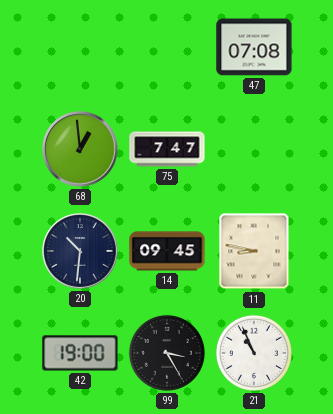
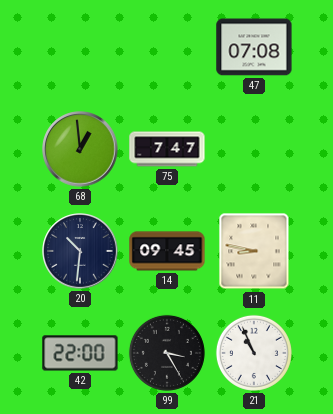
42: 19:00 -> 22:00 (80, 353)
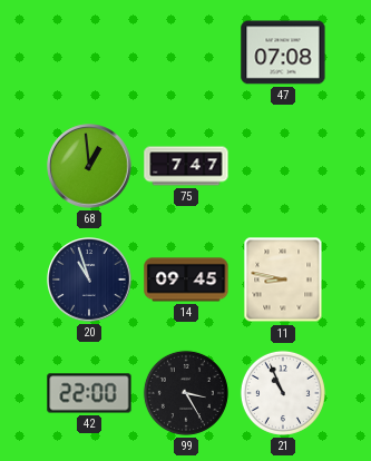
20: 10:31 -> 10:57 (89, 279)
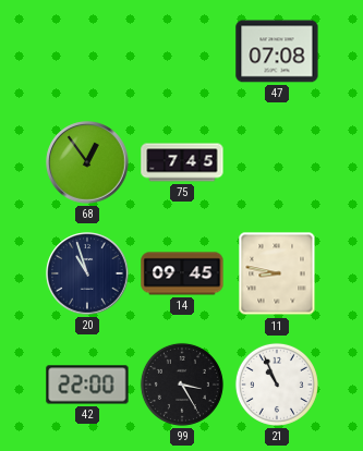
68: 12:59 -> 12:54 (87, 162)
75: 7:47 -> 7:45 (182, 162)
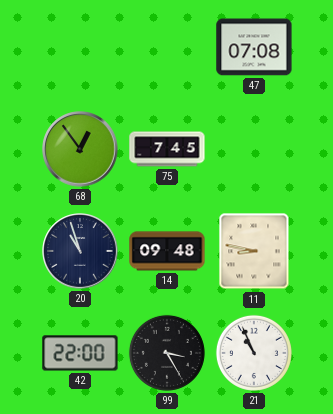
14: 09:45 -> 09:48 (167, 251)
